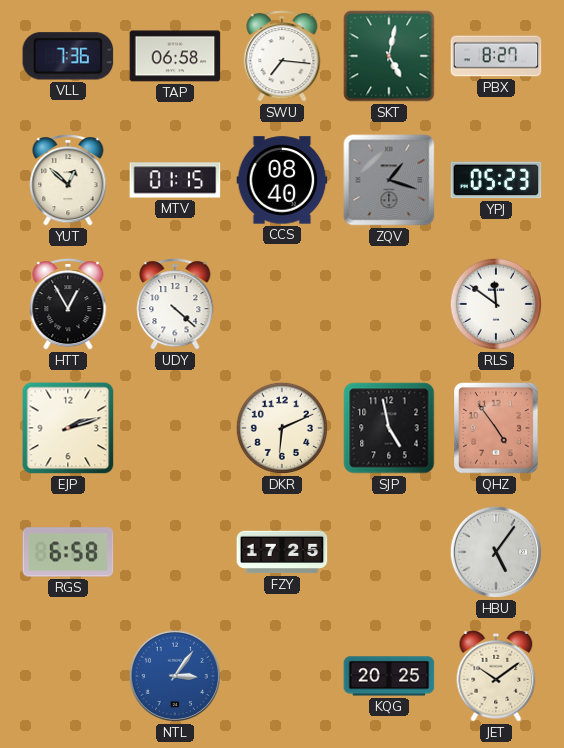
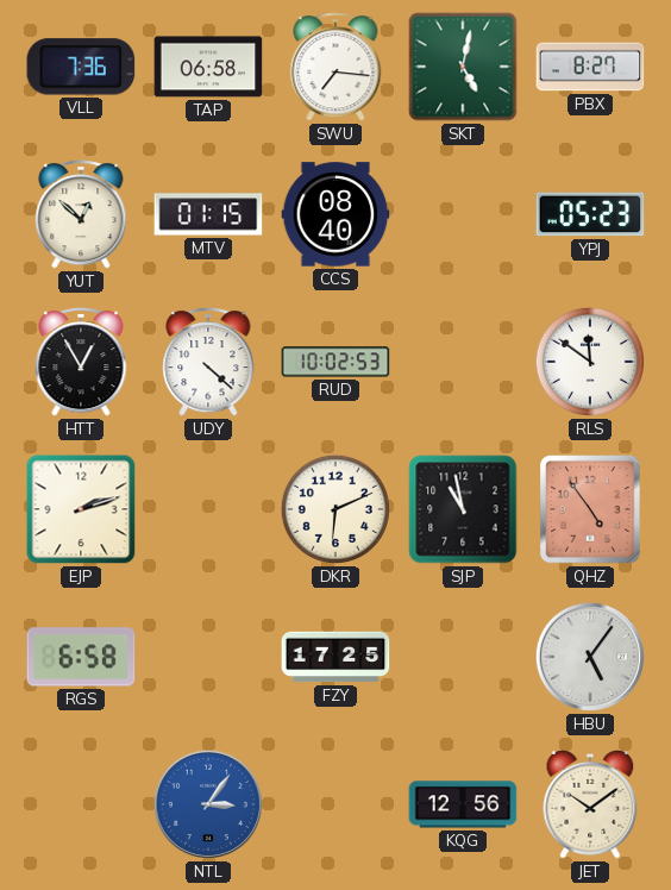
ZQV: 1:18 -> none (389, 180)
RUD: none -> 10:02 (335, 362)
SJP: 4:58 -> 10:58 (463, 509)
KQG: 20:25 -> 12:56 (463, 804)
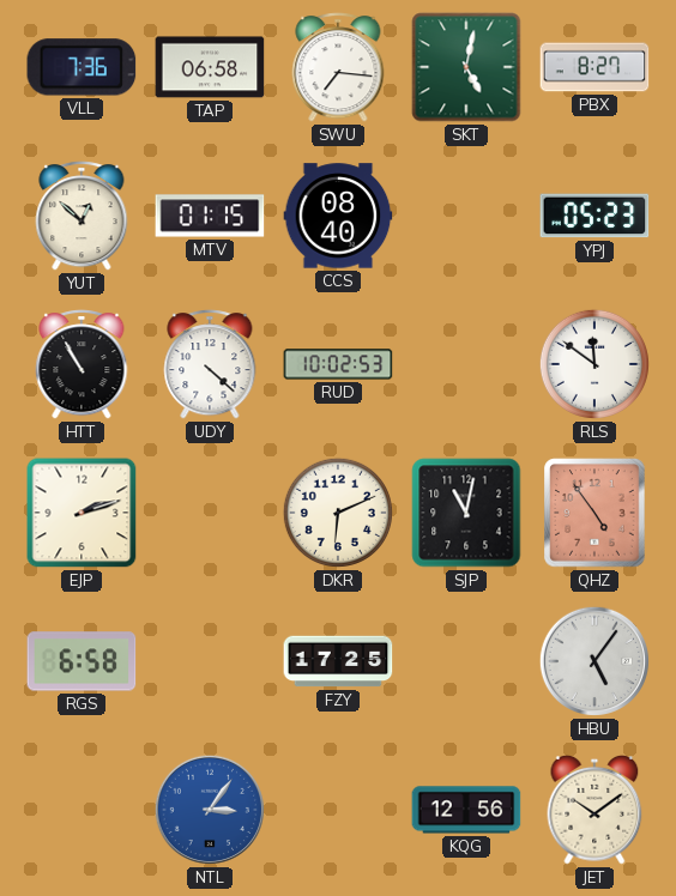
HTT: 12:55 -> 10:55 (82, 364)
SJP: 10:58 -> 11:02 (466, 513)
